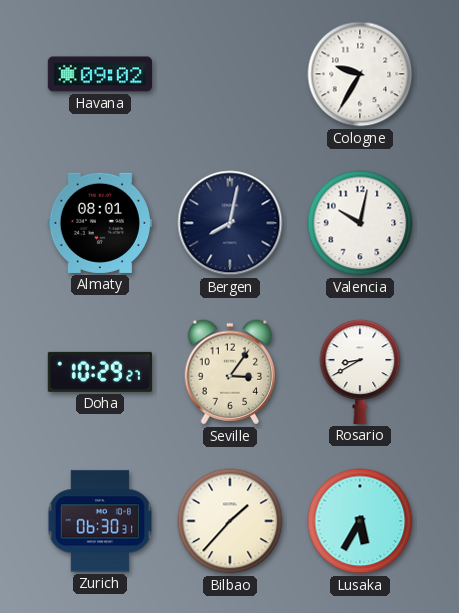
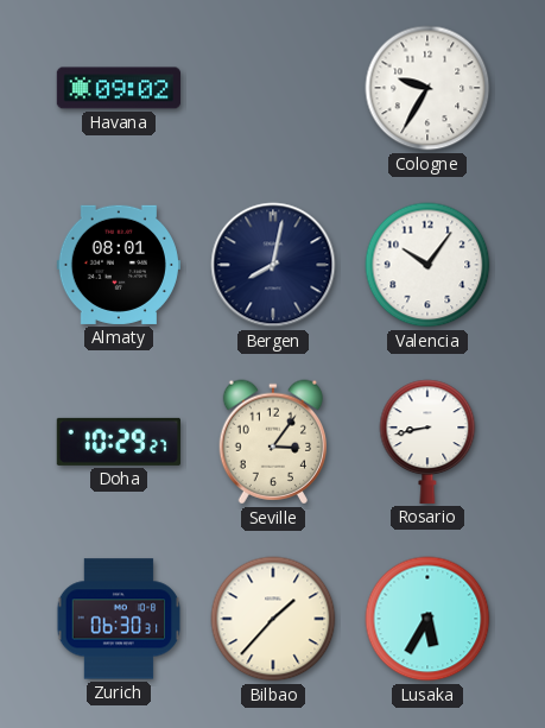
Valencia: 10:02 -> 10:06 (427, 265)
Rosario: 8:40 -> 8:43 (427, 442)
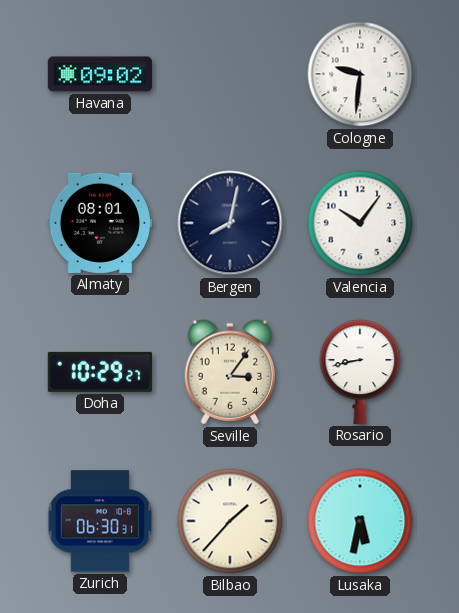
Cologne: 9:35 -> 9:31 (360, 74)
Lusaka: 5:35 -> 5:32 (360, 521)
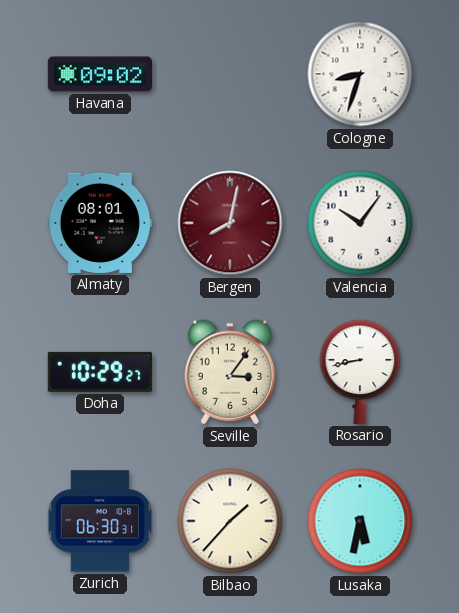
Cologne: 9:31 -> 8:33 (360, 74)
Bergen dial: navy -> burgundy (230, 223)
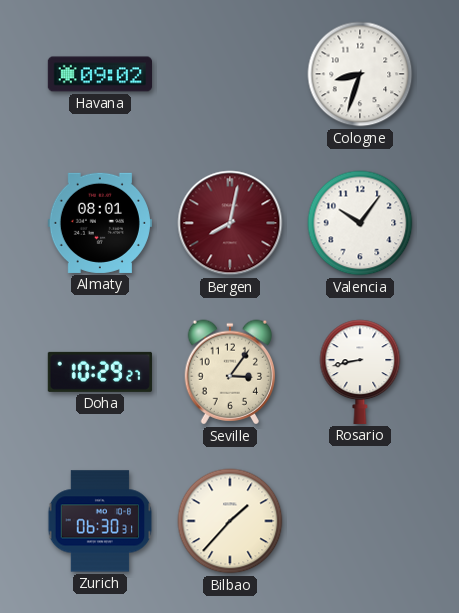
Lusaka: 5:32 -> none (360, 521)
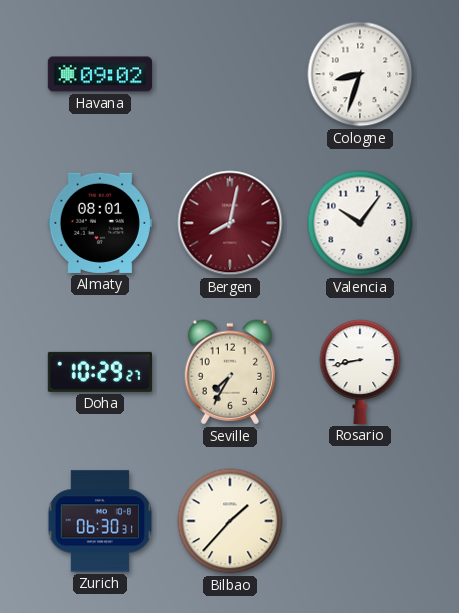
Seville: 3:06 -> 7:35 (229, 372)
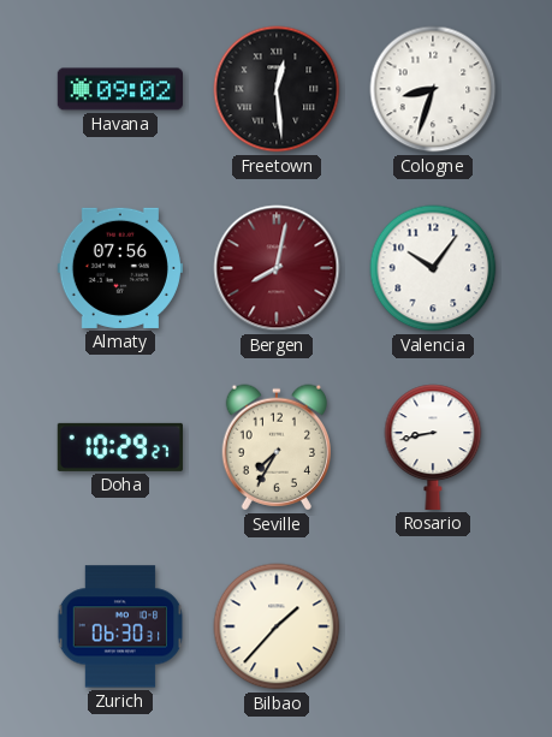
Freetown: none -> 12:29 (277, 89)
Almaty: 08:01 -> 07:56 (120, 268)
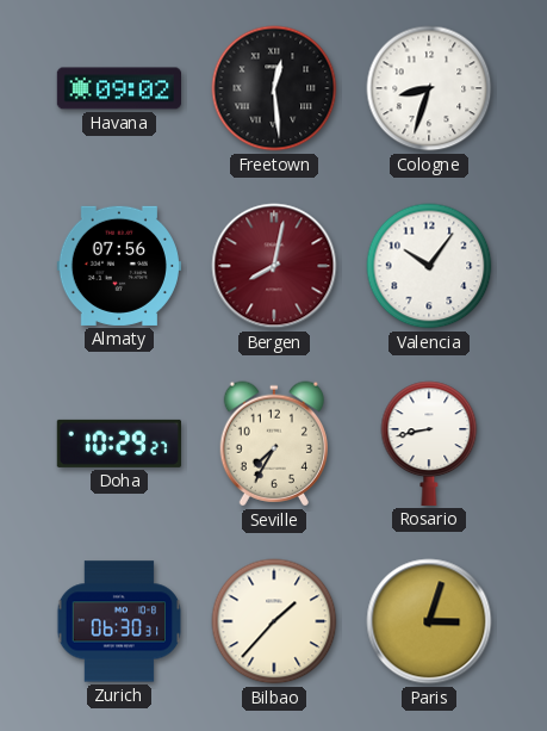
Paris: none -> 3:03 (429, 621)
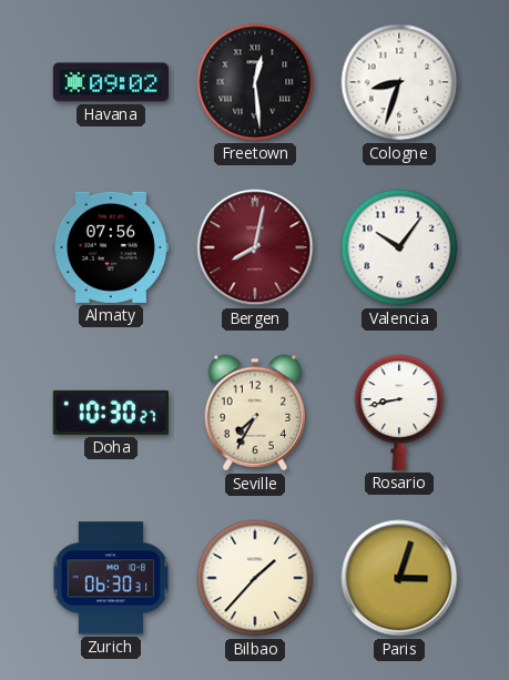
Doha: 10:29 -> 10:30 (111, 413)
